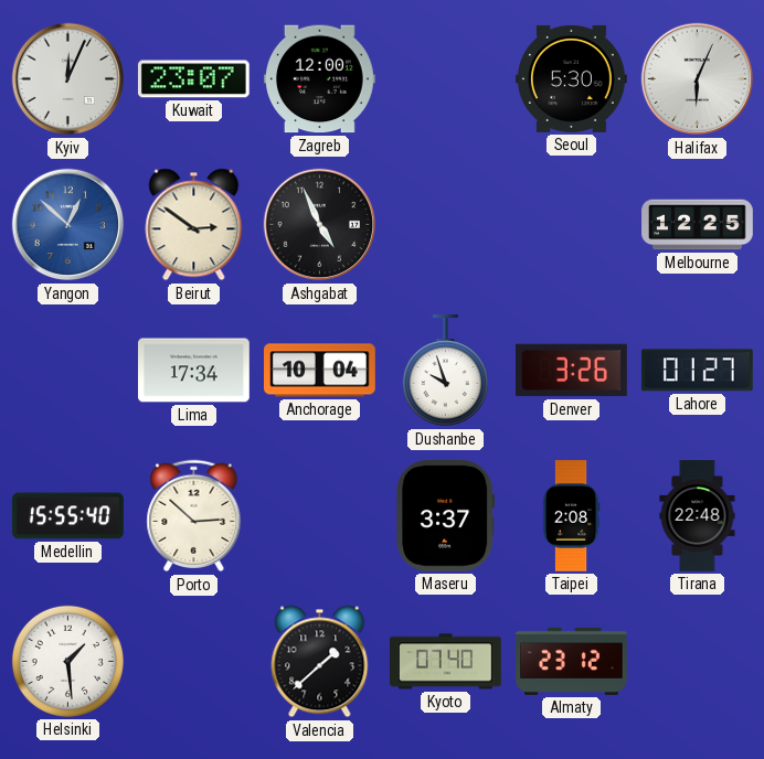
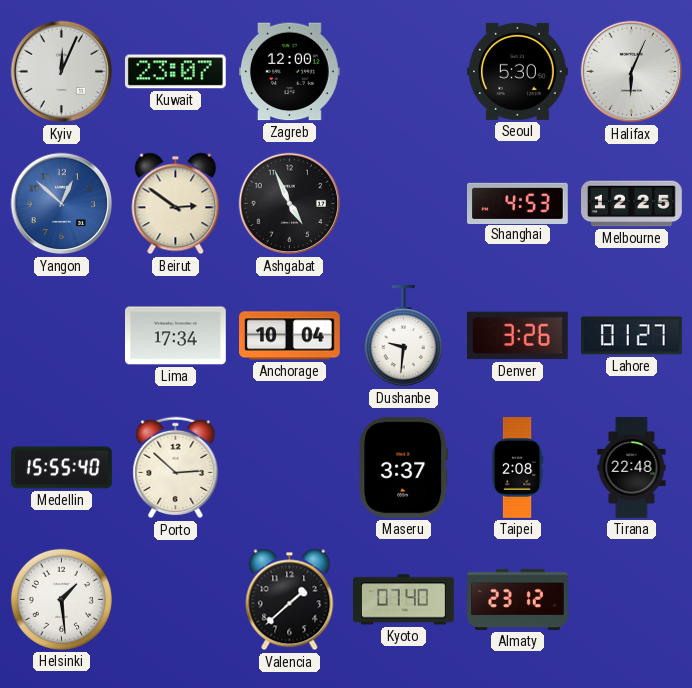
Shanghai: none -> 4:53 (518, 203)
Dushanbe: 9:57 -> 9:31 (403, 337)
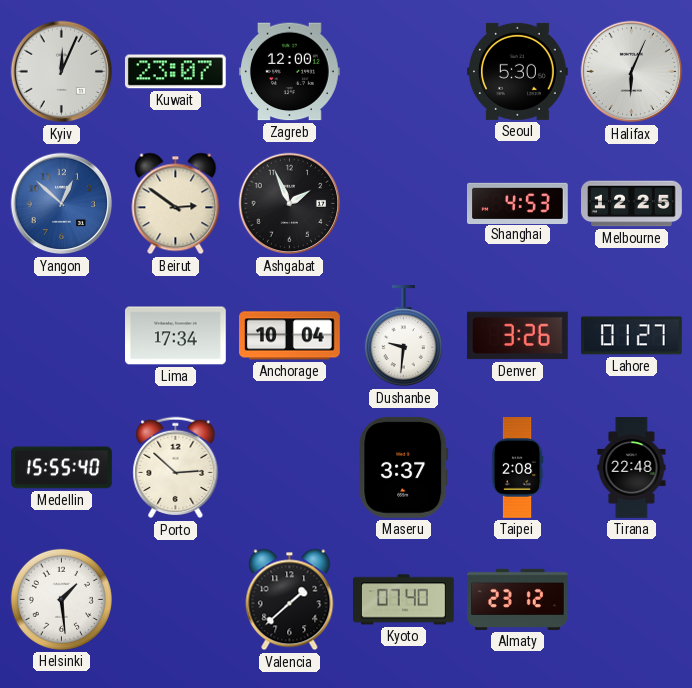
Ashgabat: 4:56 -> 1:56 (290, 204)
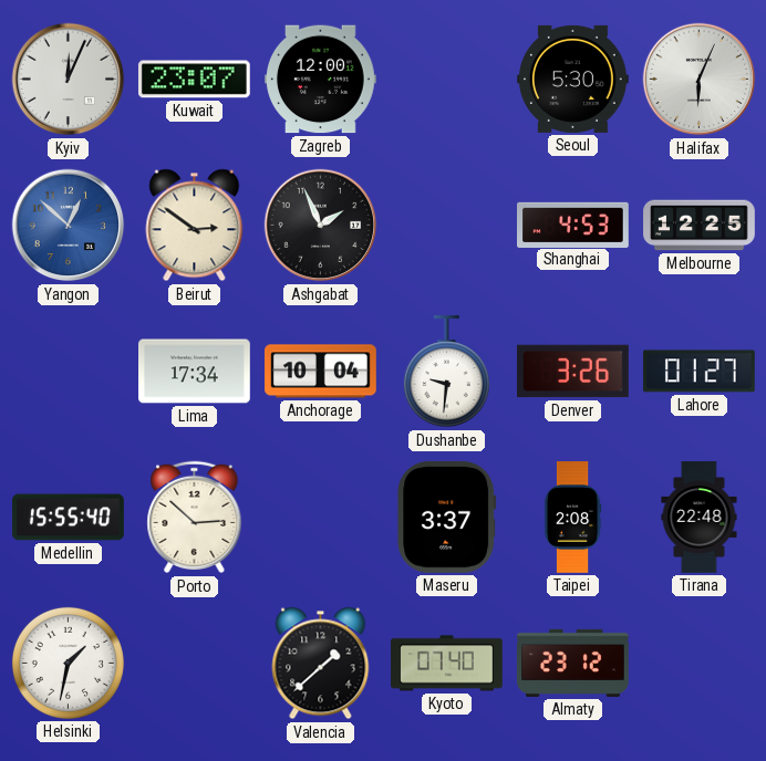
Helsinki: 1:29 -> 1:32 (68, 663)
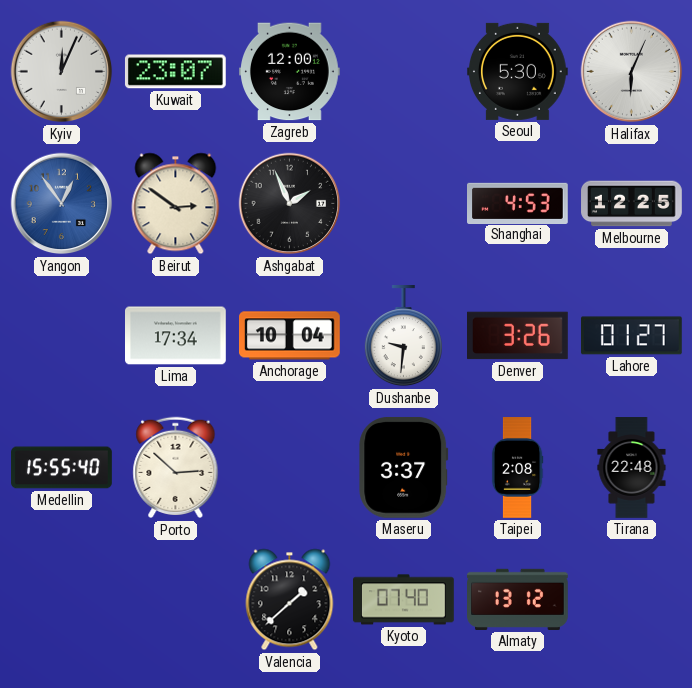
Yangon: 12:52 -> 12:54 (62, 204)
Helsinki: 1:32 -> none (68, 663)
Almaty: 23:12 -> 13:12 (518, 599)
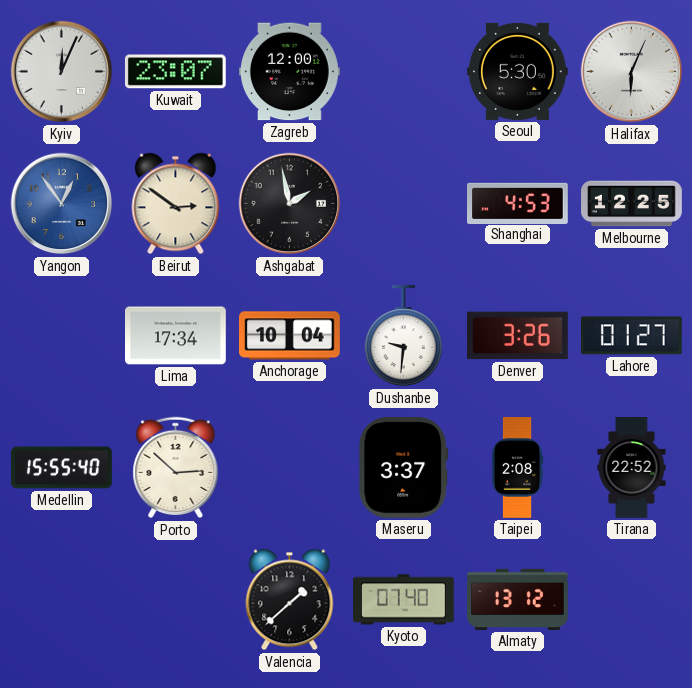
Ashgabat: 1:56 -> 1:58 (290, 204)
Tirana: 22:48 -> 22:52 (632, 468)
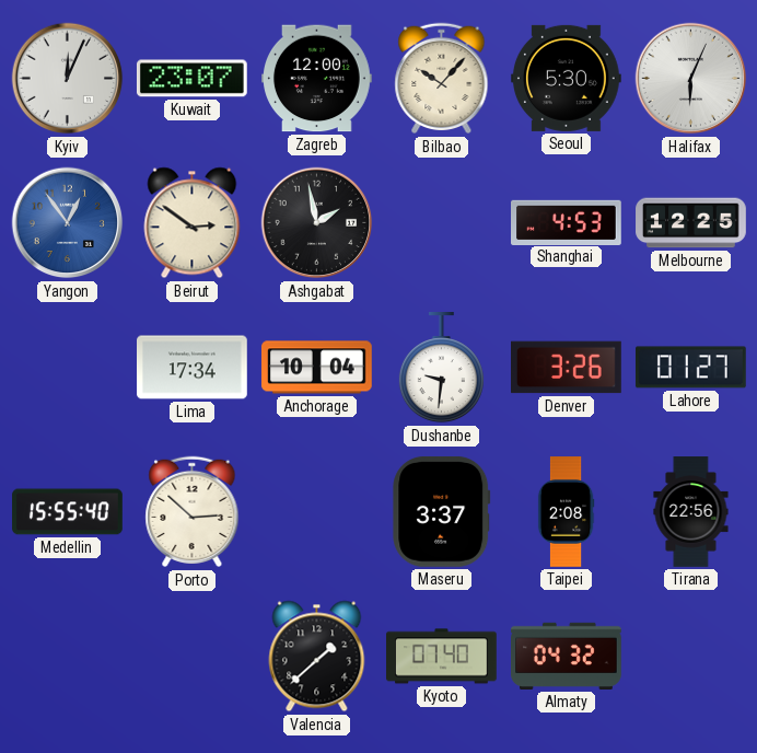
Bilbao: none -> 10:07 (442, 79)
Tirana: 22:52 -> 22:56 (691, 512)
Almaty: 13:12 -> 04:32 (567, 656)
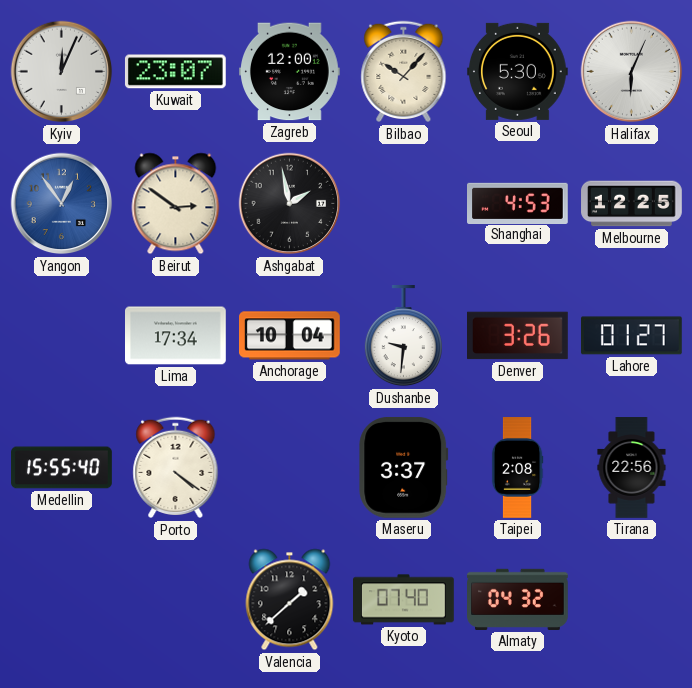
Porto: 2:52 -> 4:21 (176, 468)
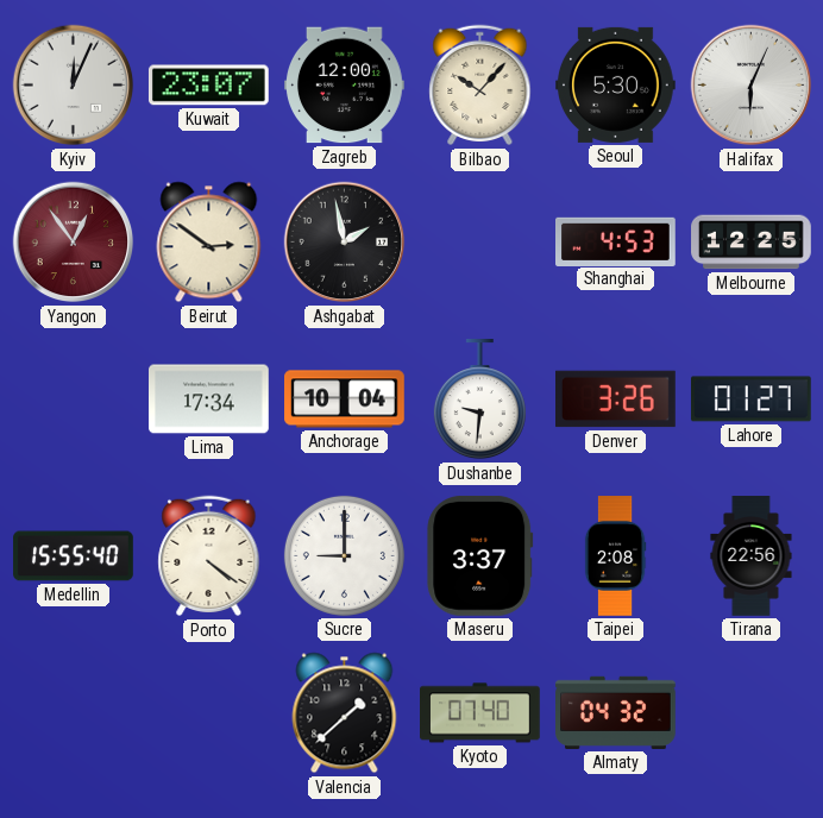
Yangon dial: blue -> burgundy (74, 243)
Sucre: none -> 9:00 (344, 555)
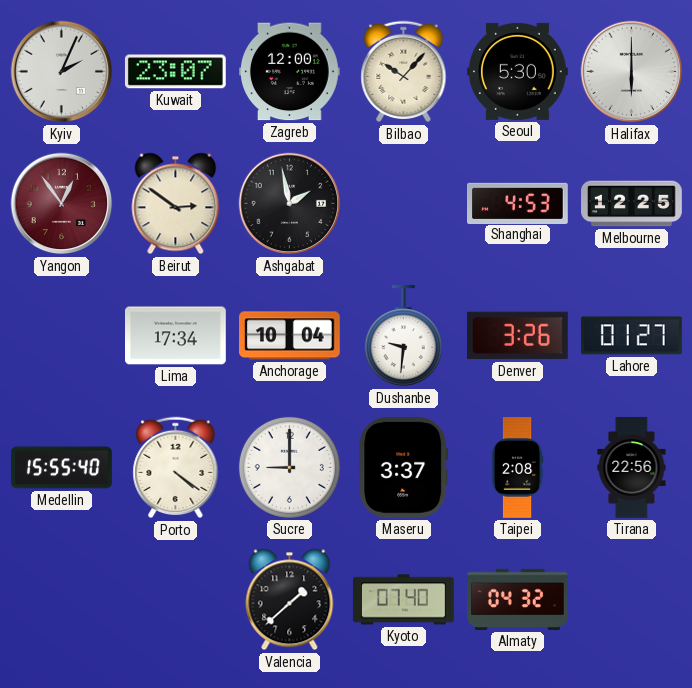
Kyiv: 12:04 -> 2:04 (62, 72)
Halifax: 6:04 -> 6:00 (632, 72)
